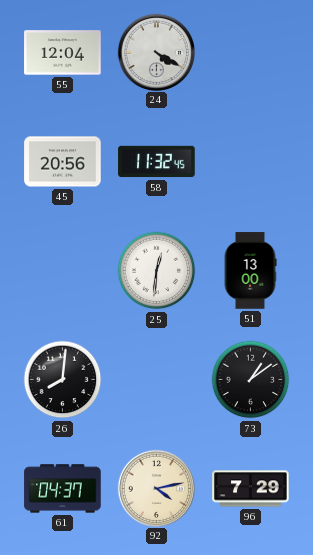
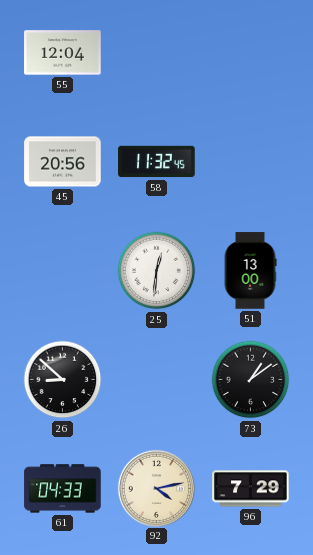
24: 4:20 -> none (156, 52)
26: 8:01 -> 8:52 (63, 380)
61: 04:37 -> 04:33 (63, 489)
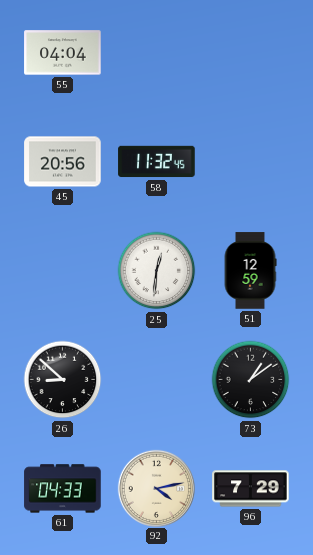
55: 12:04 -> 04:04 (63, 53)
51: 13:00 -> 12:59 (250, 271)
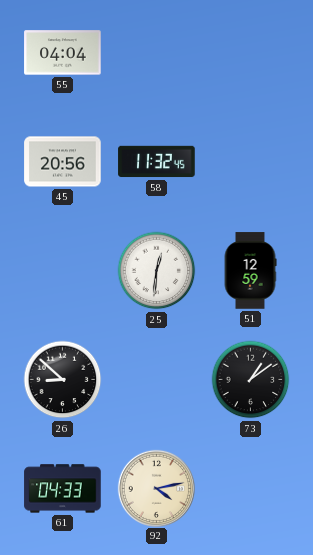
96: 7:29 -> none (251, 489)
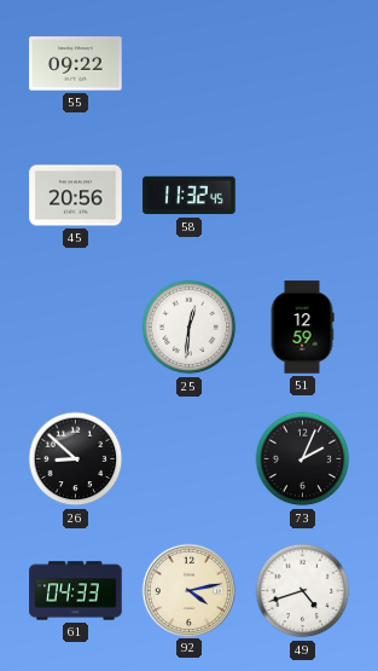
55: 04:04 -> 09:22 (76, 64)
73: 1:09 -> 2:04 (303, 459)
49: none -> 4:42 (303, 591)
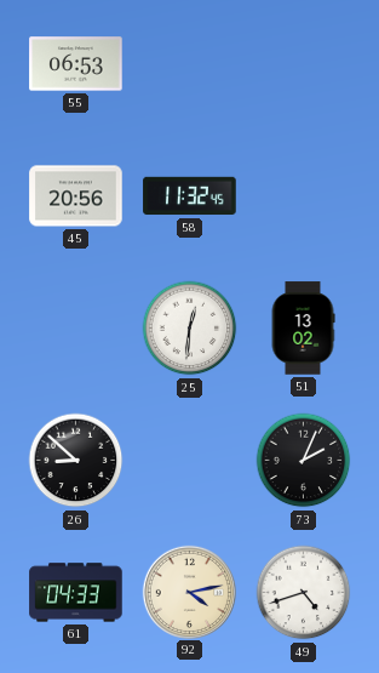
55: 09:22 -> 06:53 (76, 64)
51: 12:59 -> 13:02 (303, 329)
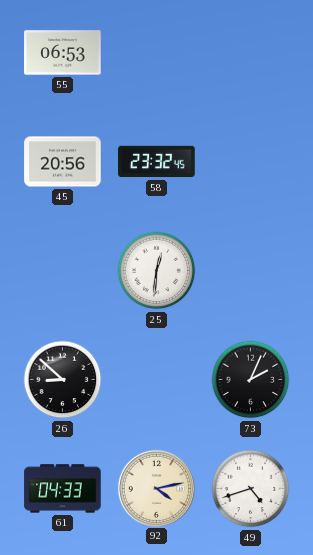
58: 11:32 -> 23:32 (157, 162)
51: 13:02 -> none (303, 329)
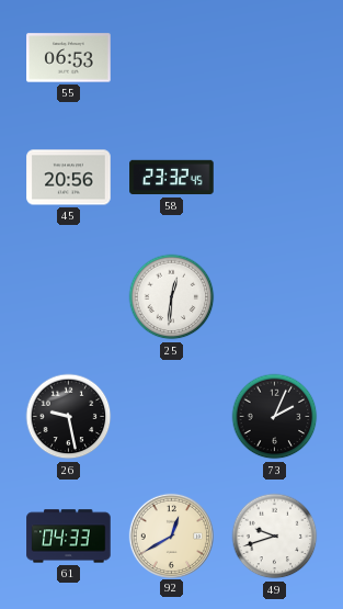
26: 8:52 -> 9:28 (69, 417)
92: 4:13 -> 12:40 (171, 535)
49: 4:42 -> 9:42 (275, 537)
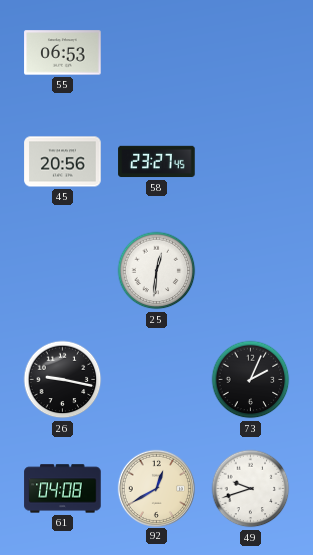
58: 23:32 -> 23:27 (157, 162)
26: 9:28 -> 9:17 (63, 380)
61: 04:33 -> 04:08 (63, 489)
